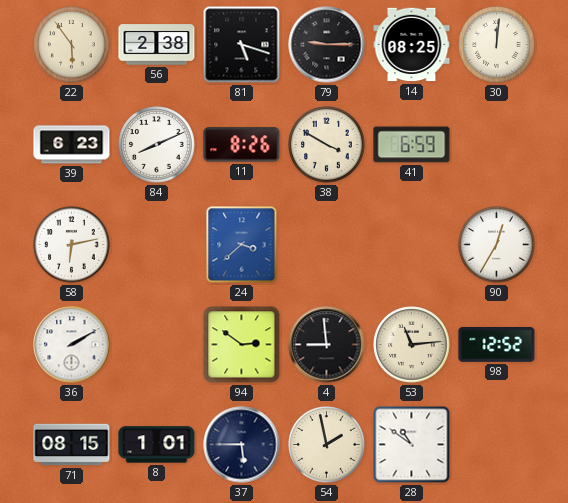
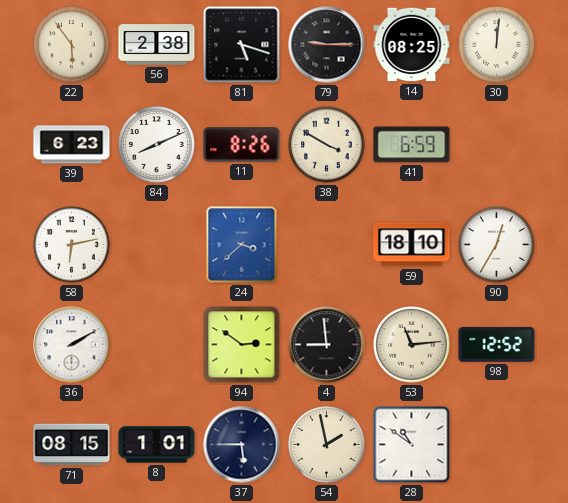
59: none -> 18:10 (412, 245)
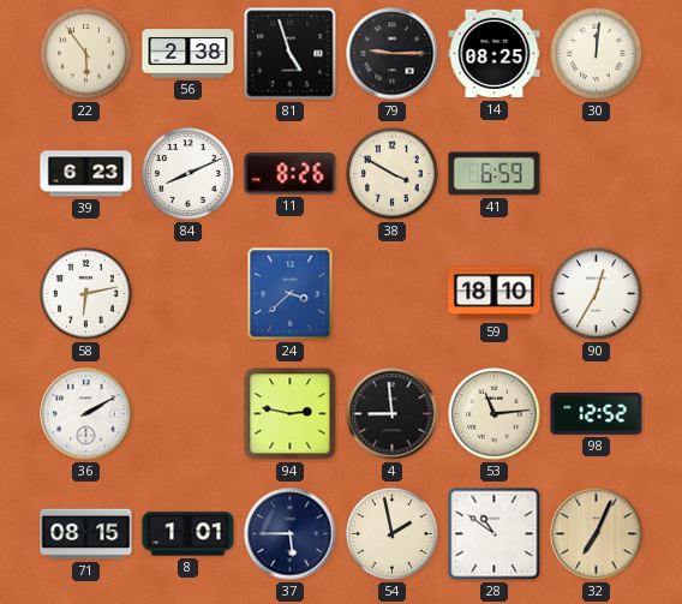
81: 5:18 -> 4:57 (291, 54)
94: 2:51 -> 2:47 (291, 414)
32: none -> 7:04 (597, 534)
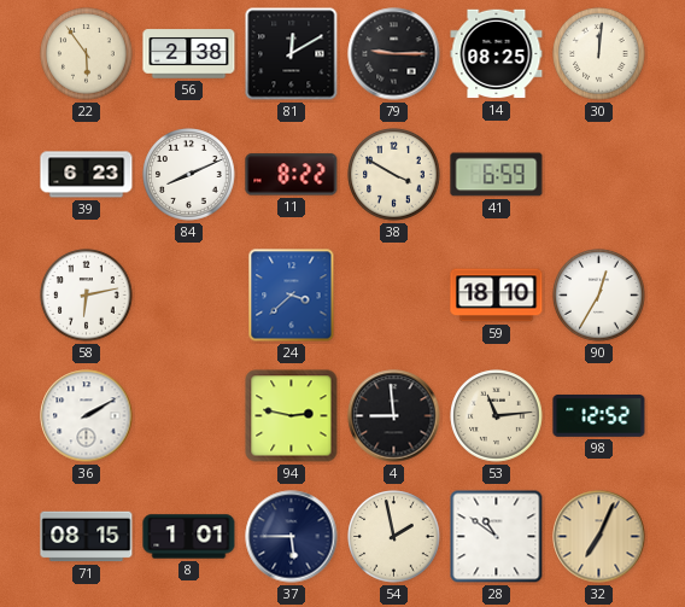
81: 4:57 -> 12:10 (292, 54)
11: 8:26 -> 8:22 (292, 175)
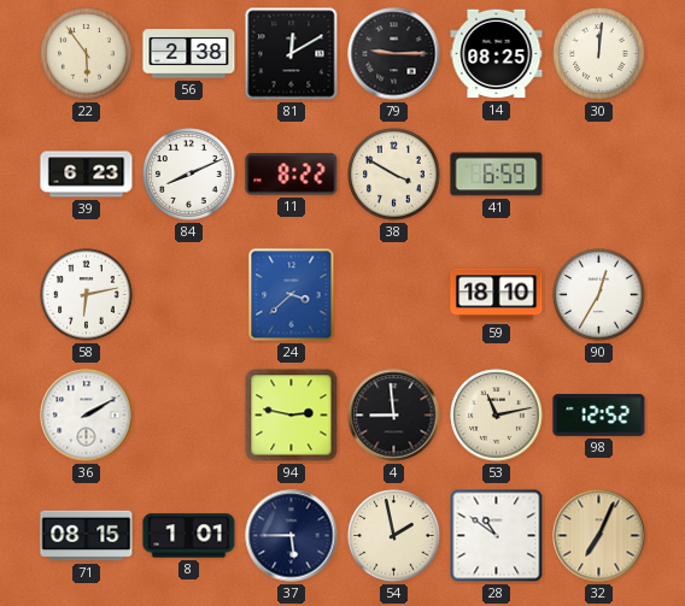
53: 11:14 -> 11:13 (497, 416)
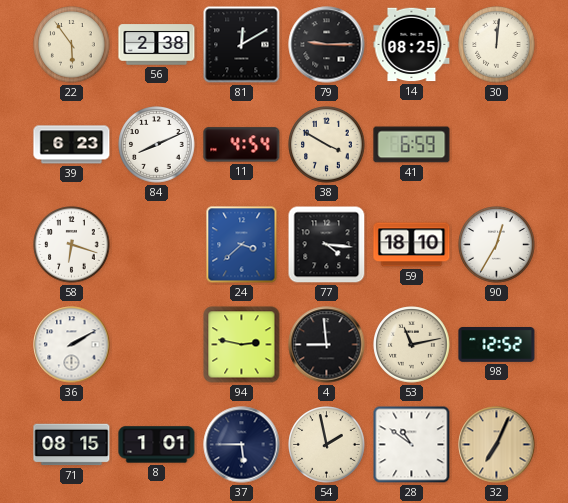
11: 8:22 -> 4:54 (242, 145)
58: 6:13 -> 6:18 (72, 245)
77: none -> 4:16 (327, 245)
